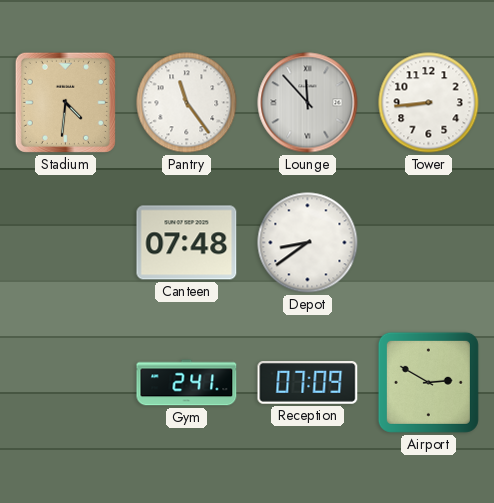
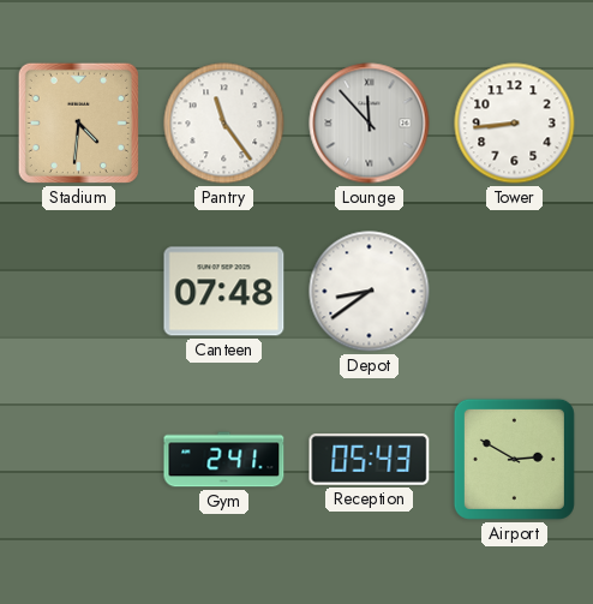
Reception: 07:09 -> 05:43 (370, 460)
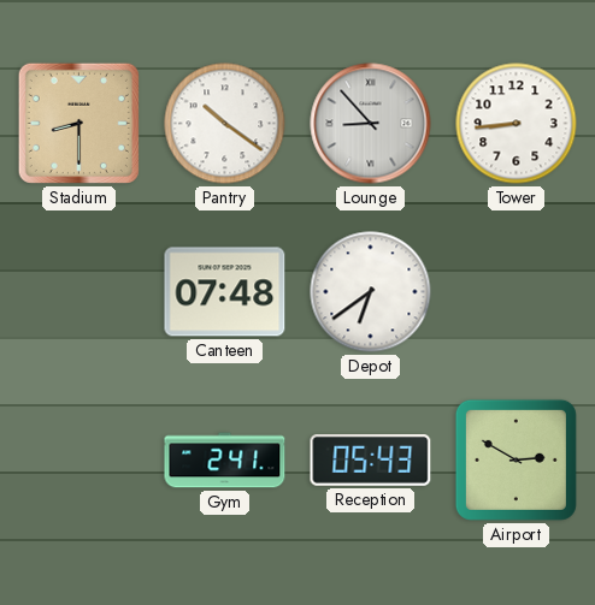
Stadium: 4:31 -> 8:30 (78, 123)
Pantry: 11:24 -> 10:21 (225, 124)
Lounge: 11:53 -> 8:53 (371, 124)
Depot: 8:39 -> 6:39 (371, 292)
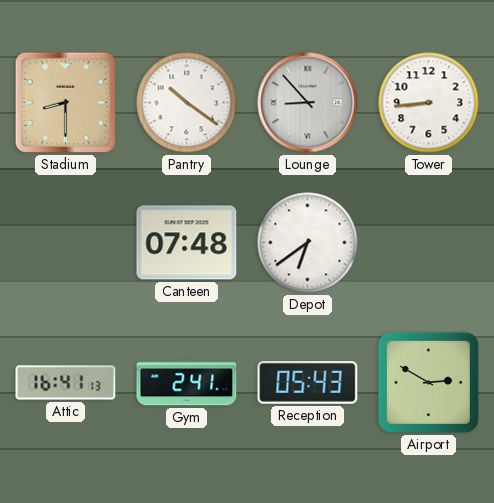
Attic: none -> 16:41 (66, 383)
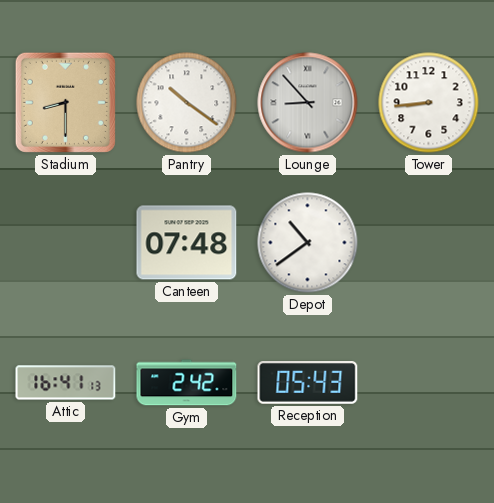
Depot: 6:39 -> 10:39 (308, 243)
Gym: 2:41 -> 2:42 (187, 383)
Airport: 2:50 -> none (428, 382)
